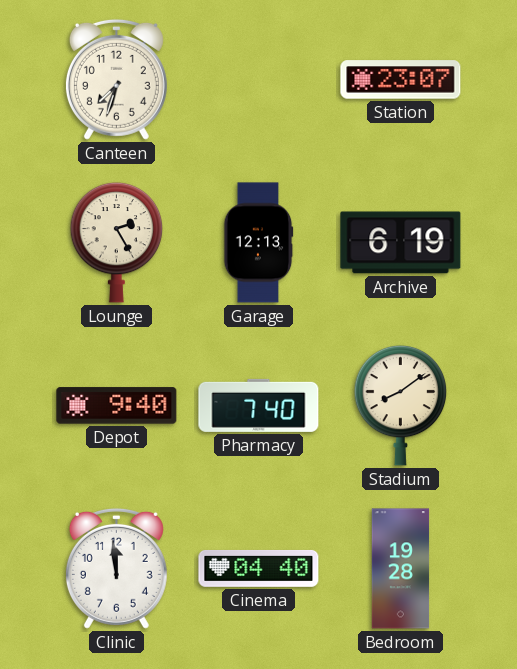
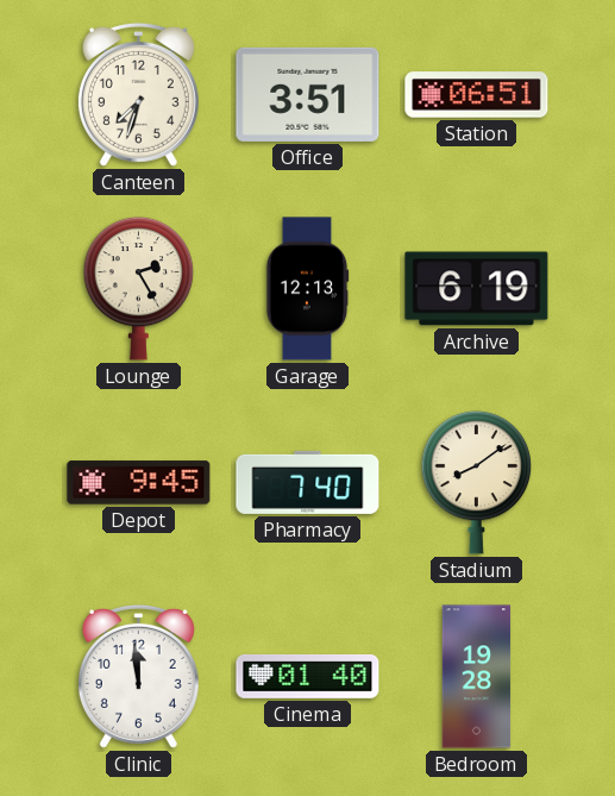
Office: none -> 3:51 (308, 94)
Station: 23:07 -> 06:51 (477, 95)
Depot: 9:40 -> 9:45 (139, 483)
Cinema: 04:40 -> 01:40 (308, 677)
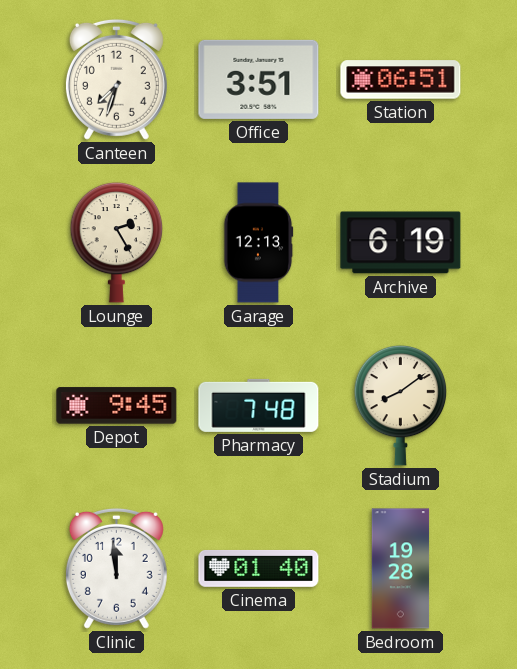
Pharmacy: 7:40 -> 7:48 (259, 405)
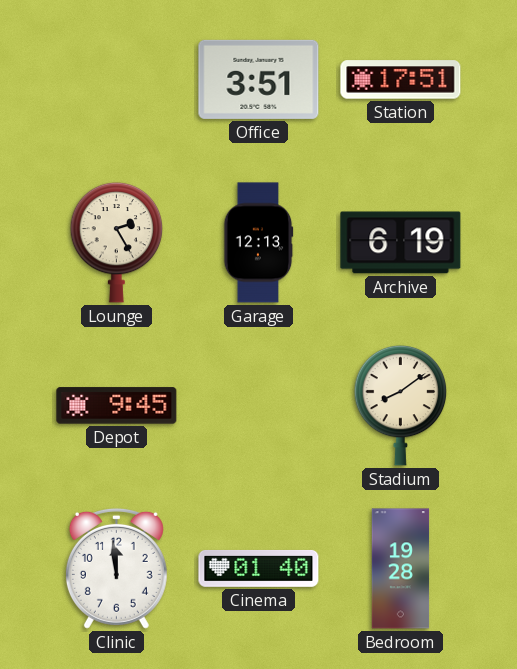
Canteen: 7:33 -> none (116, 79)
Station: 06:51 -> 17:51 (401, 80)
Pharmacy: 7:48 -> none (259, 405)
